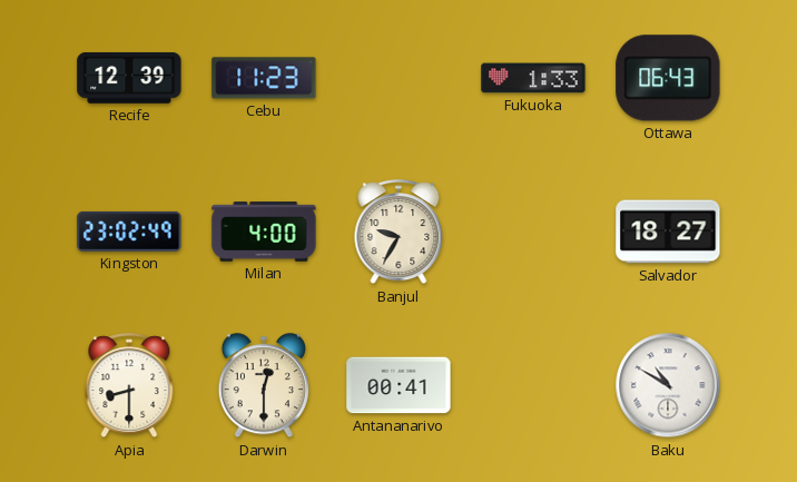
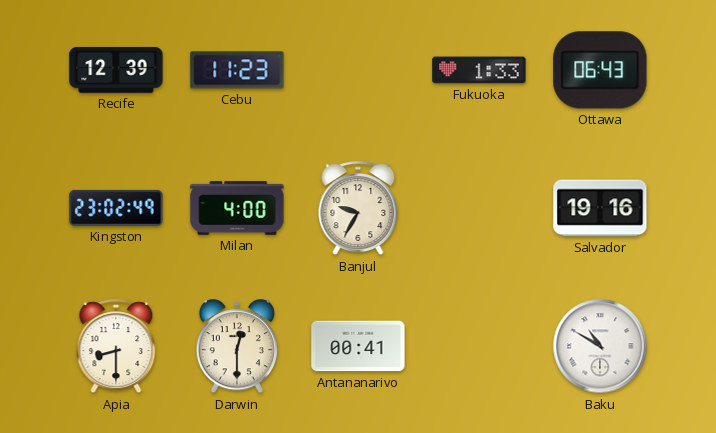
Salvador: 18:27 -> 19:16 (600, 208)
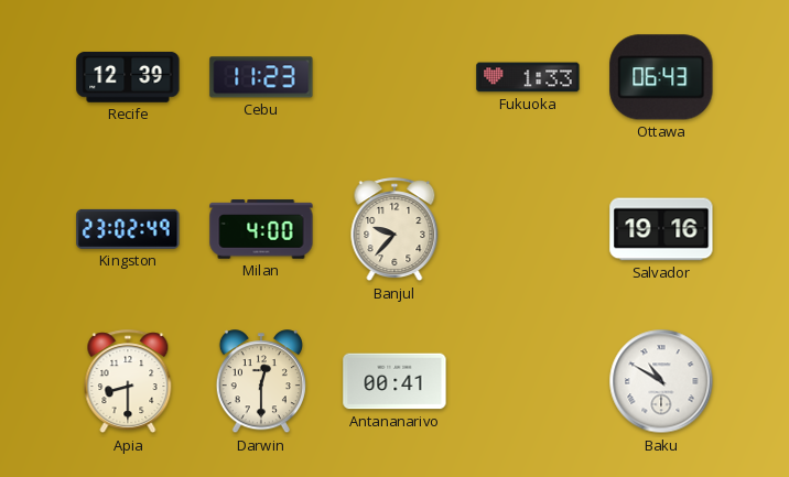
Banjul: 9:35 -> 9:37 (394, 230)
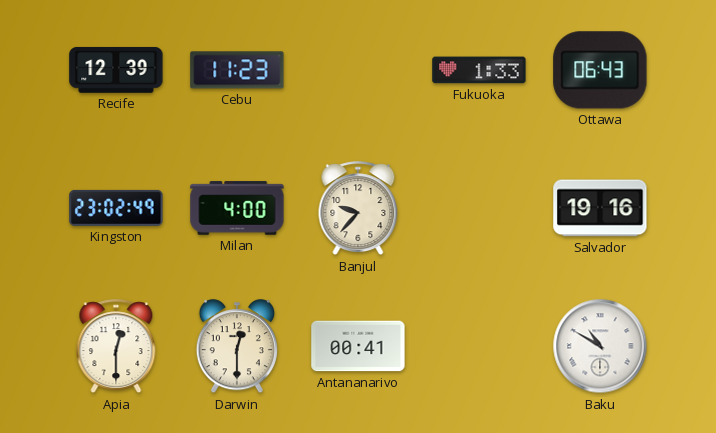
Apia: 8:30 -> 12:30 (116, 347)
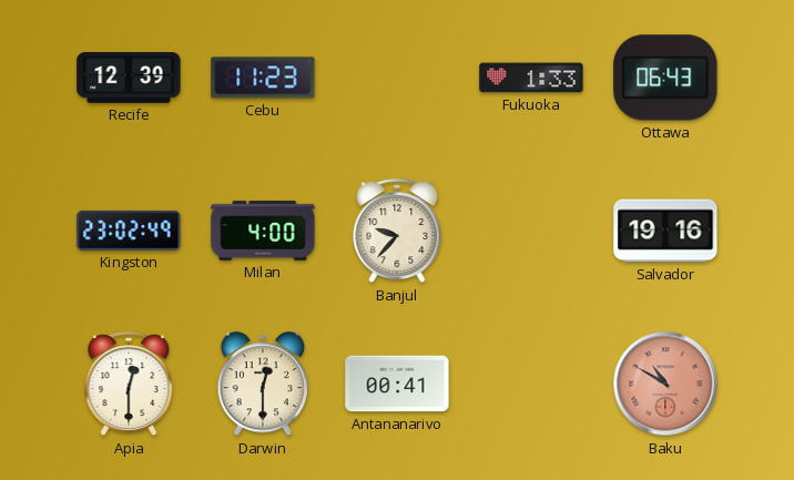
Baku dial: white -> salmon (665, 384)
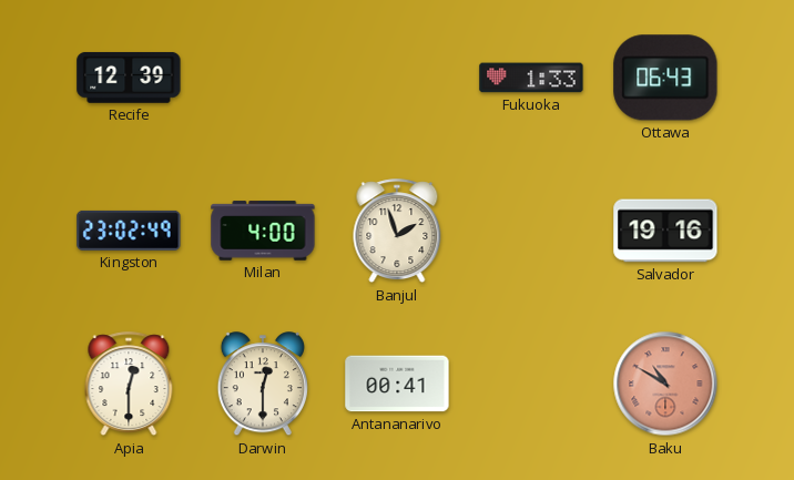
Cebu: 11:23 -> none (263, 78)
Banjul: 9:37 -> 1:57 (397, 232)
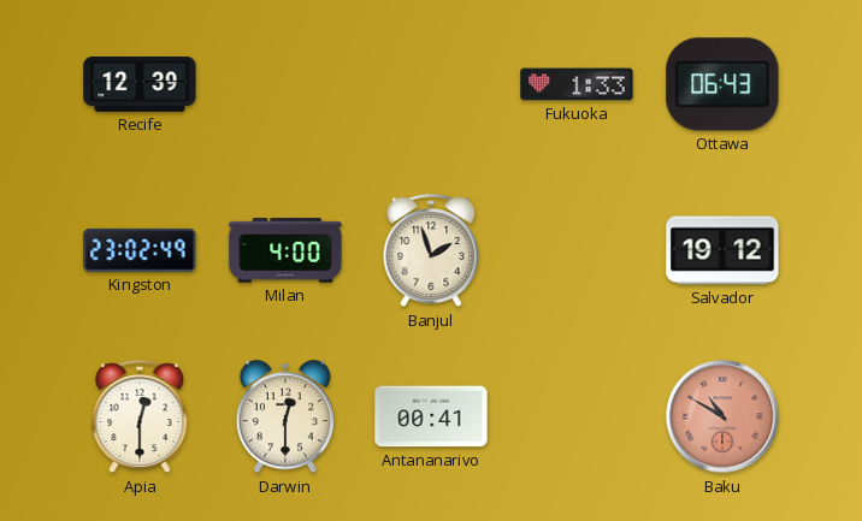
Salvador: 19:16 -> 19:12 (722, 250)
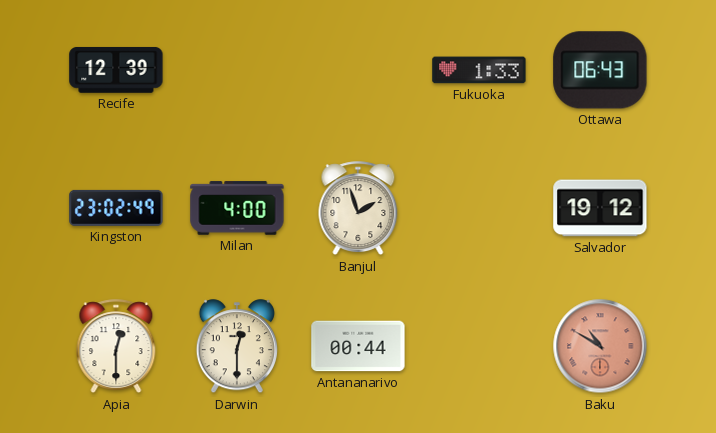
Antananarivo: 00:41 -> 00:44 (358, 346)
